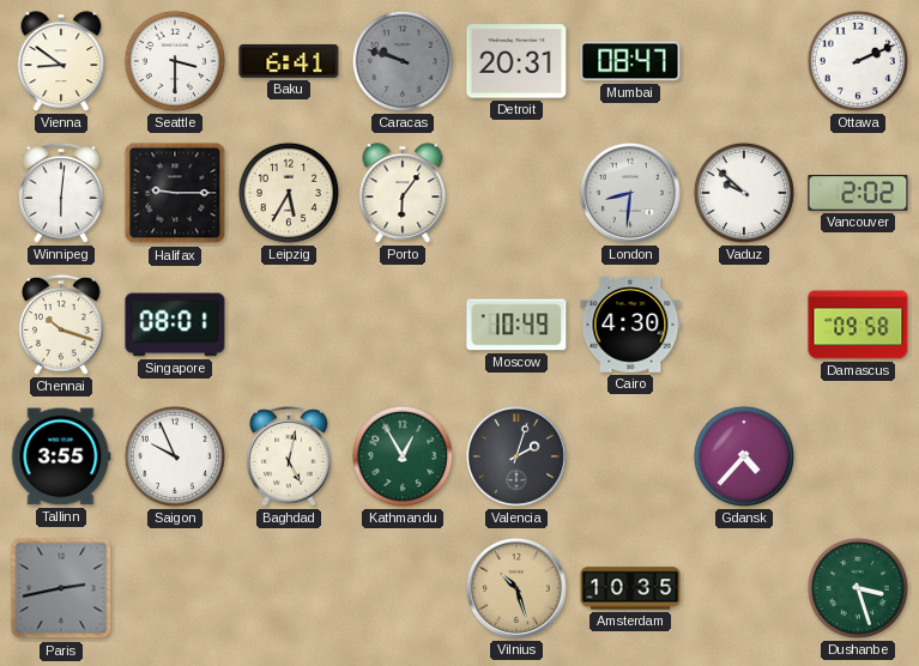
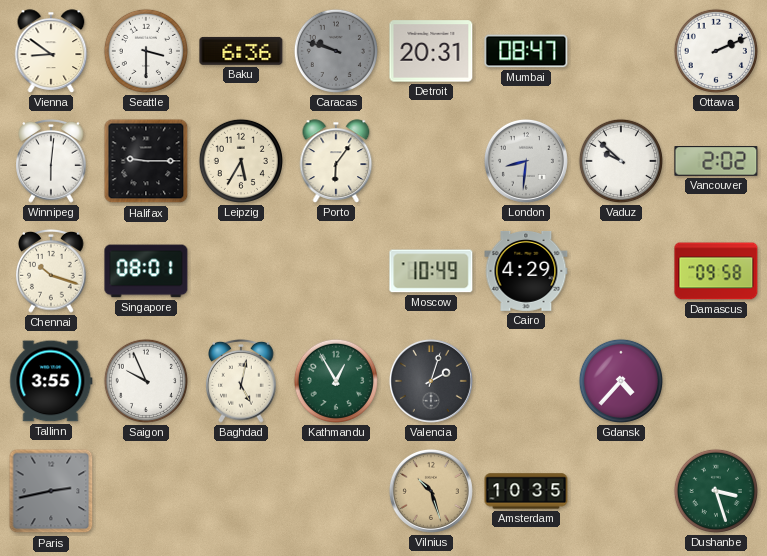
Baku: 6:41 -> 6:36 (241, 51)
Cairo: 4:30 -> 4:29 (526, 271)
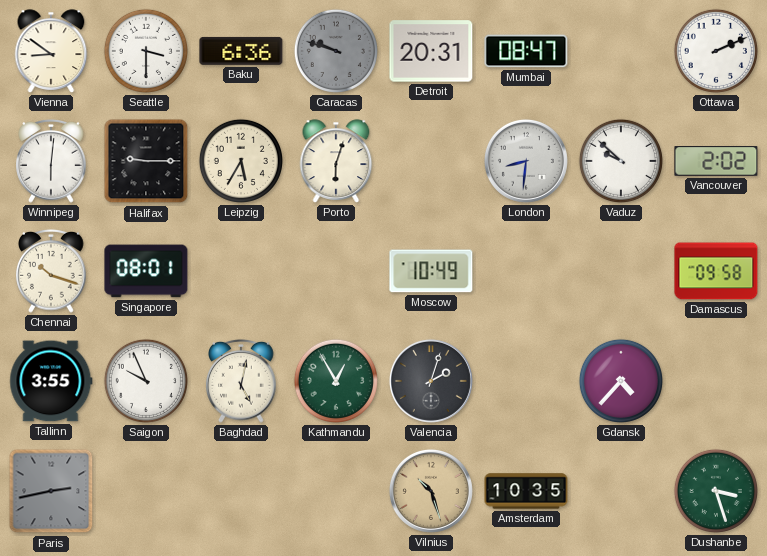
Porto: 6:06 -> 6:03 (336, 161)
Cairo: 4:29 -> none (526, 271)
